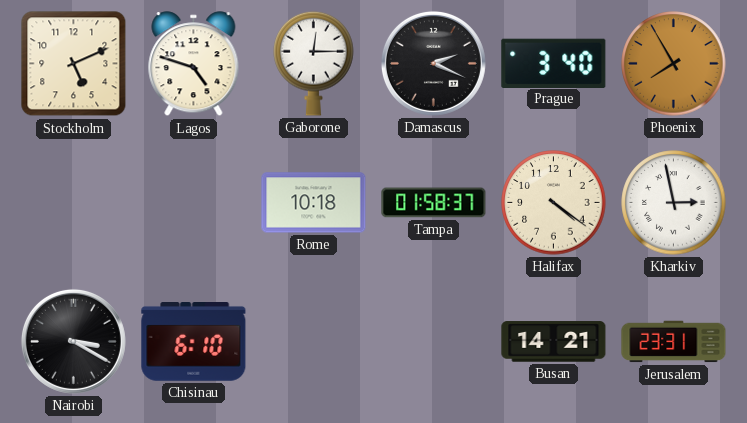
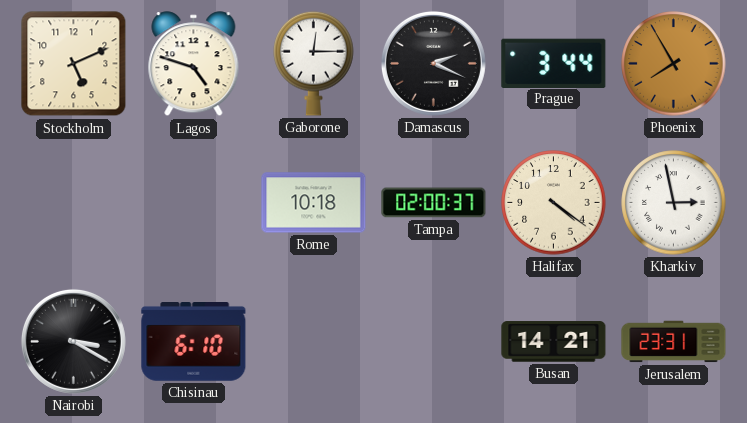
Prague: 3:40 -> 3:44 (554, 63)
Tampa: 01:58 -> 02:00 (434, 203)
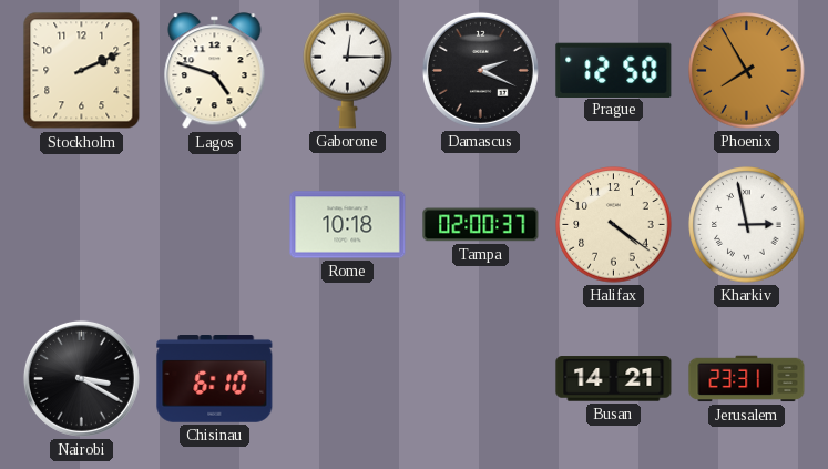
Stockholm: 5:11 -> 2:11 (82, 71)
Prague: 3:44 -> 12:50 (614, 70)
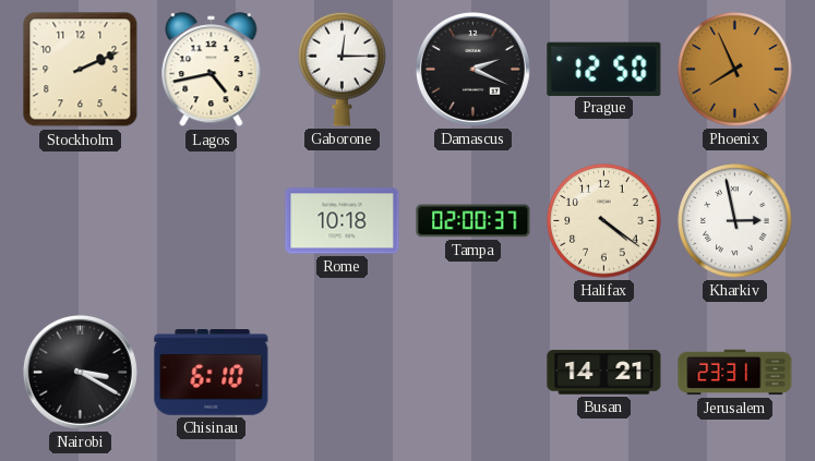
Lagos: 4:48 -> 4:43 (212, 70)
Phoenix: 7:55 -> 7:56 (735, 70)
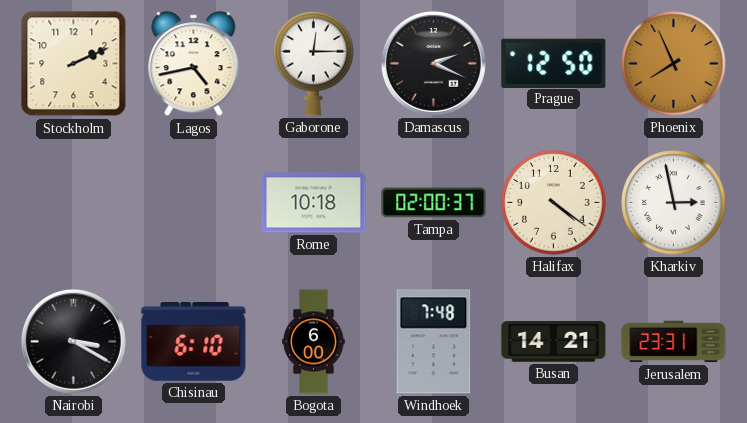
Bogota: none -> 6:00 (314, 342)
Windhoek: none -> 7:48 (434, 342)
